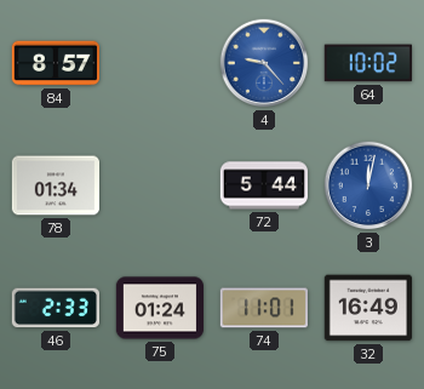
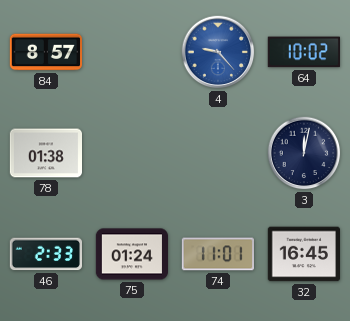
78: 01:34 -> 01:38 (45, 153)
72: 5:44 -> none (263, 185)
3 dial: blue -> navy (304, 153)
32: 16:49 -> 16:45 (303, 254)
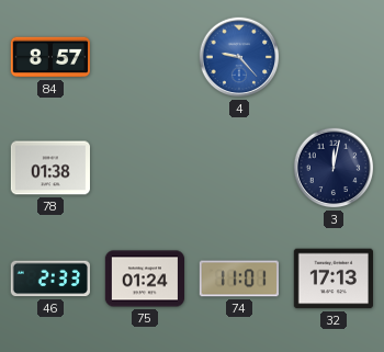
64: 10:02 -> none (304, 52)
32: 16:45 -> 17:13 (332, 279)
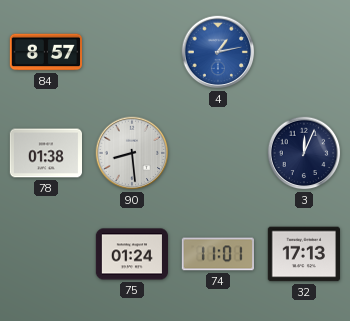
4: 9:23 -> 1:13 (218, 52)
90: none -> 8:29 (132, 153)
3: 12:02 -> 12:04 (304, 153)
46: 2:33 -> none (49, 279)
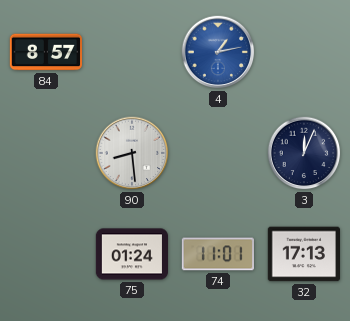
78: 01:38 -> none (45, 153)
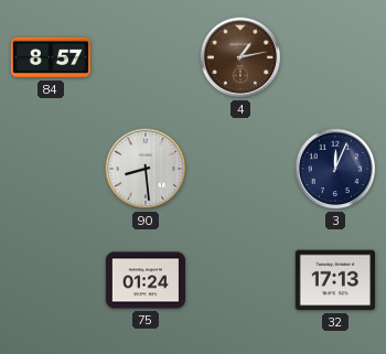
4 dial: blue -> brown (240, 57)
74: 11:01 -> none (217, 254)
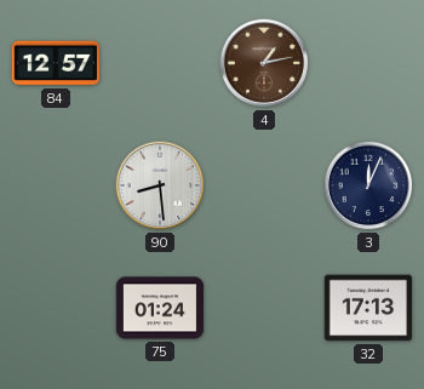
84: 8:57 -> 12:57 (55, 63)
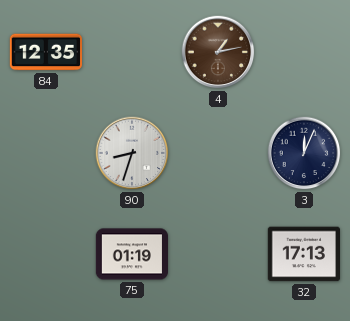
84: 12:57 -> 12:35 (45, 52)
90: 8:29 -> 8:33 (132, 153)
75: 01:24 -> 01:19 (132, 254)
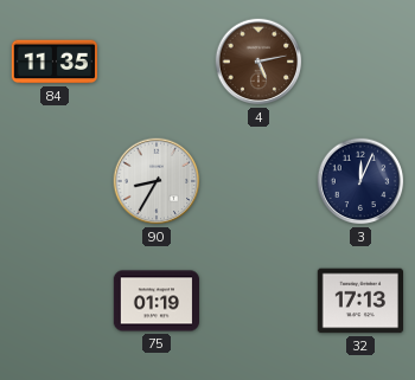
84: 12:35 -> 11:35 (53, 62)
4: 1:13 -> 5:13 (258, 62)
90: 8:33 -> 8:35 (157, 181)
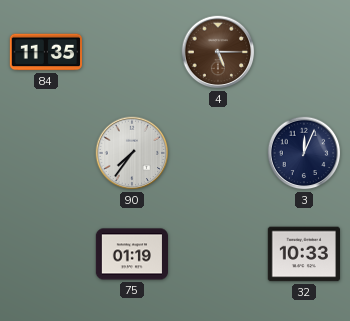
4: 5:13 -> 5:15 (218, 52)
90: 8:35 -> 7:36 (132, 153)
32: 17:13 -> 10:33 (303, 254)
